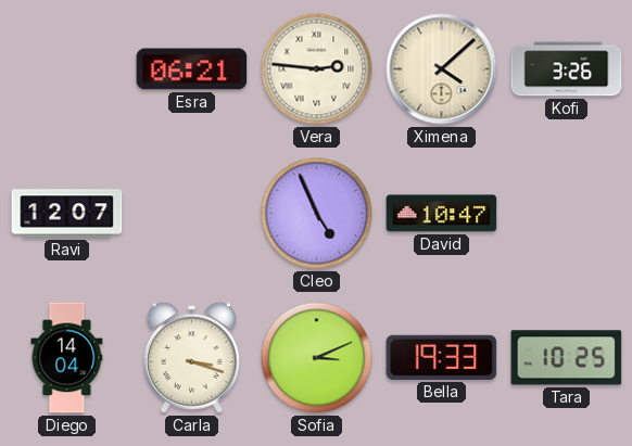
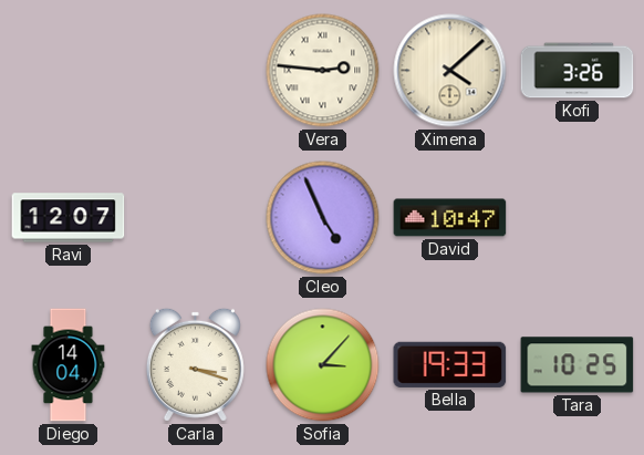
Esra: 06:21 -> none (192, 69)
Sofia: 3:11 -> 3:07 (323, 365)
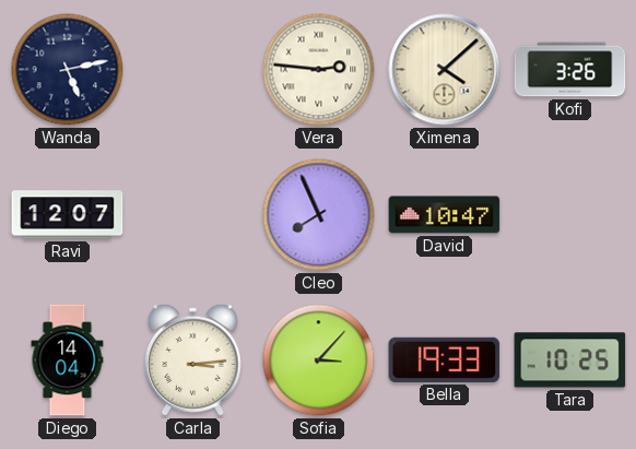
Wanda: none -> 5:13 (68, 70)
Cleo: 4:56 -> 7:56 (319, 215)
Carla: 3:18 -> 3:14 (192, 359)
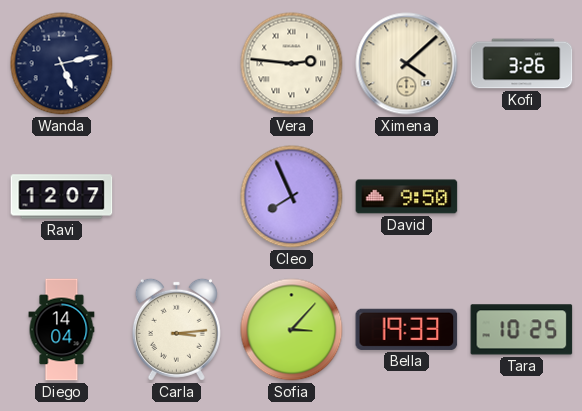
David: 10:47 -> 9:50 (407, 197)
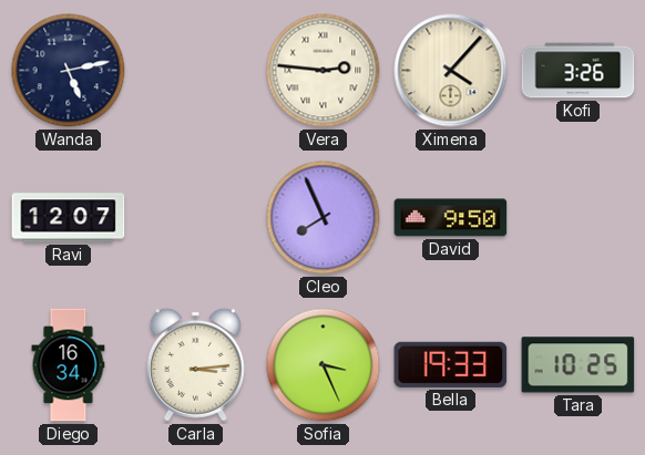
Ximena: 4:08 -> 4:07 (451, 71)
Diego: 14:04 -> 16:34 (69, 365)
Sofia: 3:07 -> 3:26 (324, 365)
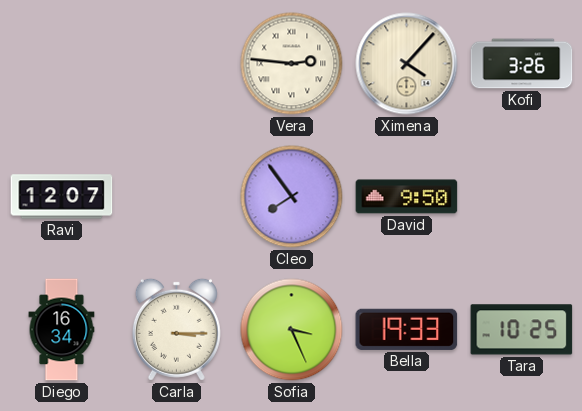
Wanda: 5:13 -> none (69, 71)
Cleo: 7:56 -> 7:54 (292, 197)
Carla: 3:14 -> 3:15 (176, 329)
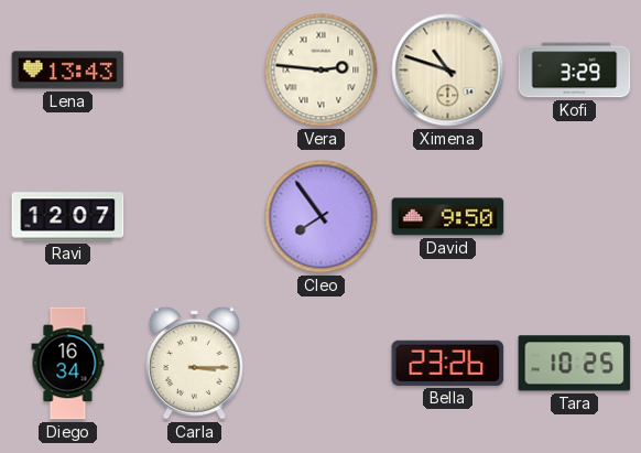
Lena: none -> 13:43 (68, 71)
Ximena: 4:07 -> 10:48 (448, 71)
Kofi: 3:26 -> 3:29 (575, 71)
Sofia: 3:26 -> none (292, 330)
Bella: 19:33 -> 23:26 (448, 363)
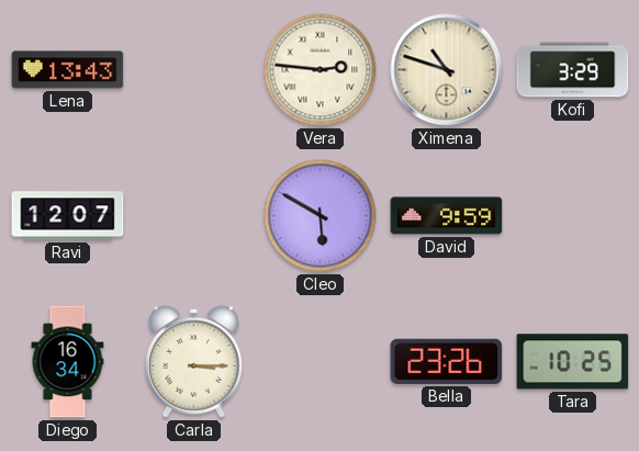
Cleo: 7:54 -> 5:50 (321, 216)
David: 9:50 -> 9:59 (447, 216)
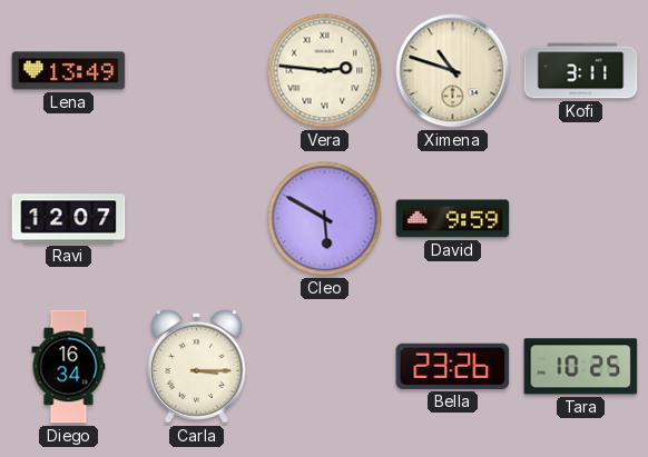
Lena: 13:43 -> 13:49 (69, 71)
Kofi: 3:29 -> 3:11 (581, 71)
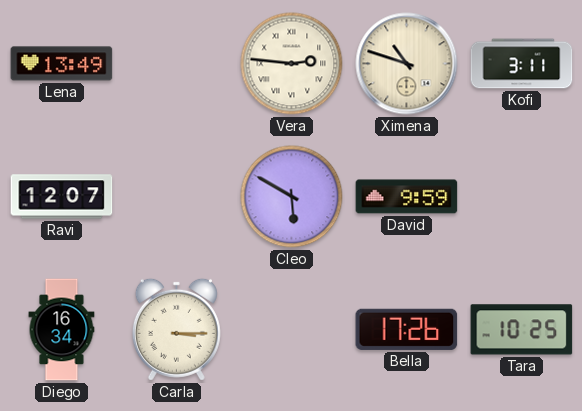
Bella: 23:26 -> 17:26 (407, 329)
